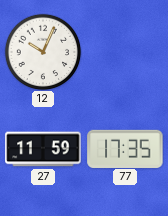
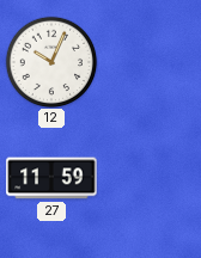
77: 17:35 -> none (125, 148)
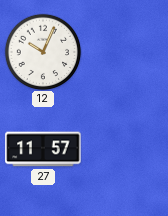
27: 11:59 -> 11:57 (43, 149)
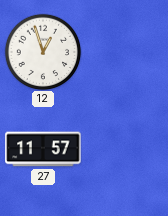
12: 10:04 -> 12:57 (43, 52)
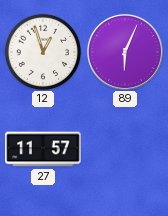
89: none -> 6:04 (125, 52)
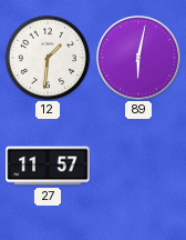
12: 12:57 -> 1:31 (48, 58)
89: 6:04 -> 6:02 (138, 58)
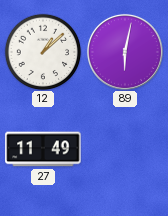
12: 1:31 -> 1:08 (43, 52)
27: 11:57 -> 11:49 (43, 149)
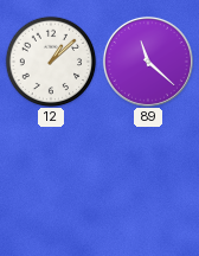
89: 6:02 -> 11:22 (148, 62)
27: 11:49 -> none (43, 149)
